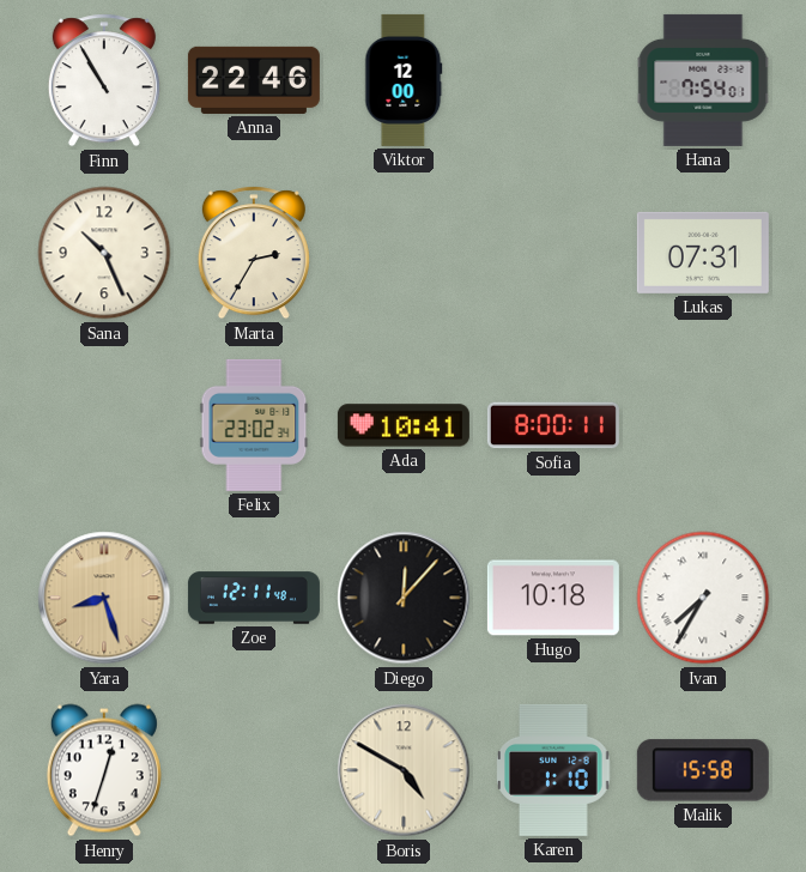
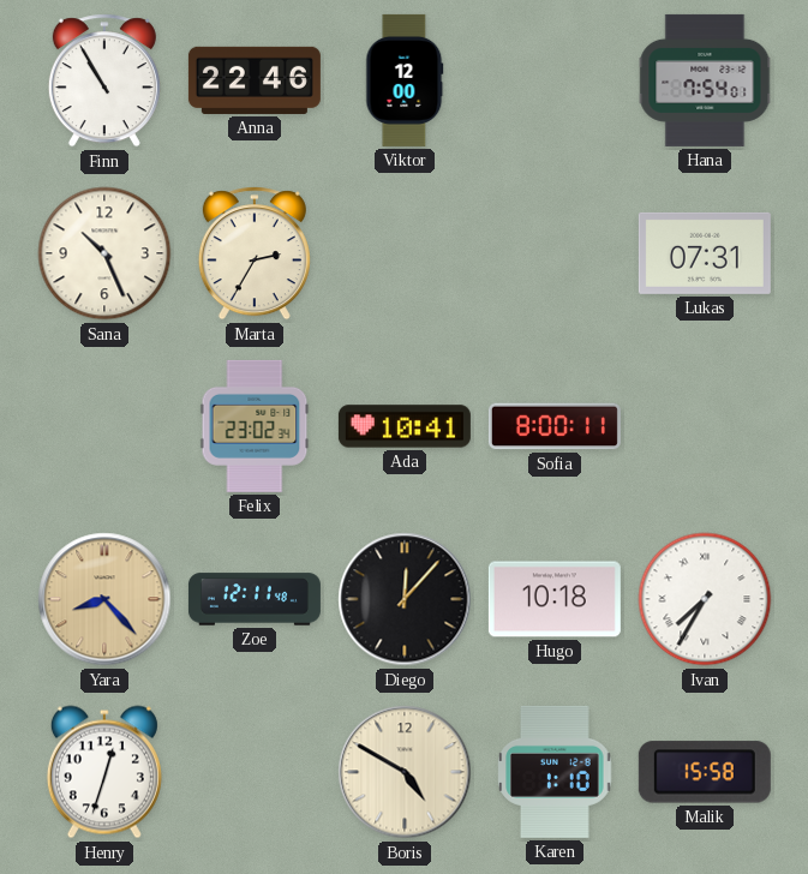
Yara: 8:27 -> 8:23 (104, 599)
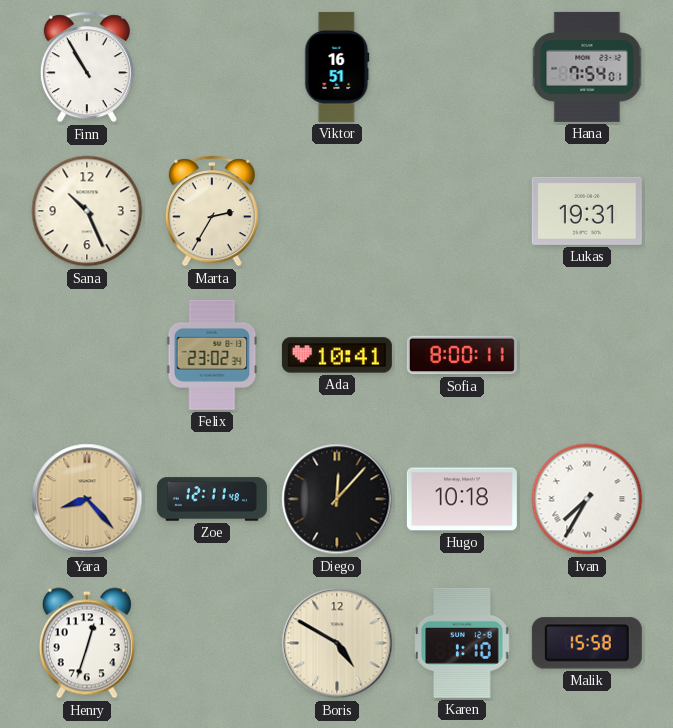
Anna: 22:46 -> none (255, 80)
Viktor: 12:00 -> 16:51 (337, 67)
Lukas: 07:31 -> 19:31 (587, 211)
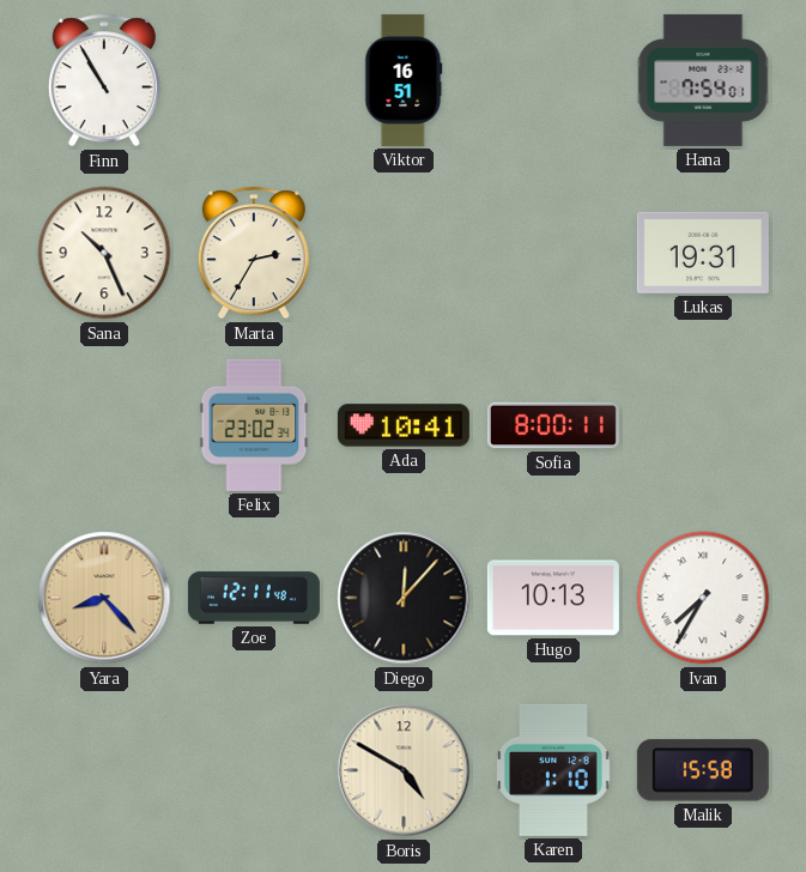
Hugo: 10:18 -> 10:13 (553, 598)
Henry: 12:33 -> none (87, 643)
